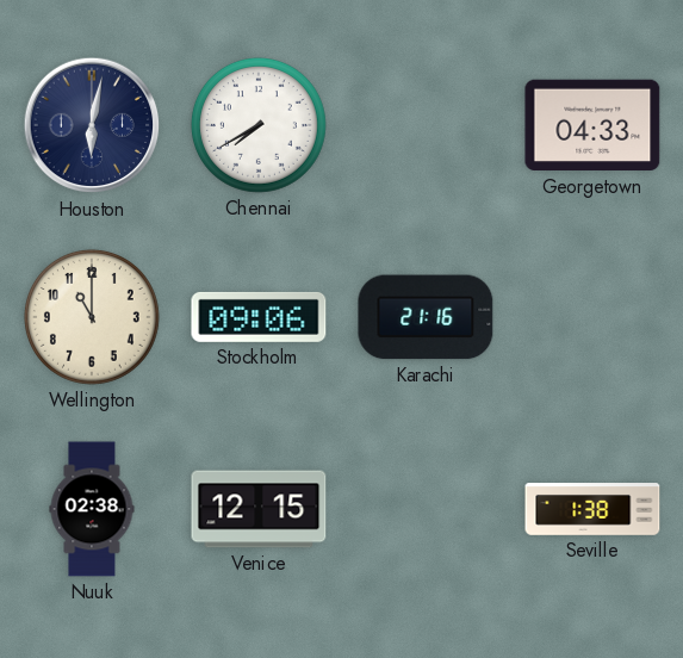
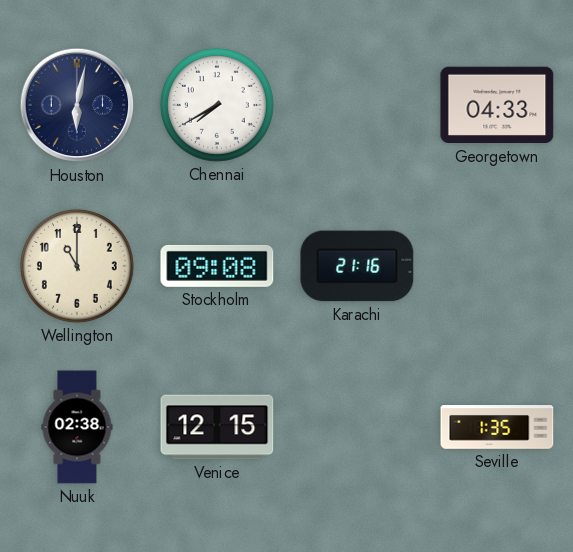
Stockholm: 09:06 -> 09:08 (217, 266)
Seville: 1:38 -> 1:35 (497, 427)
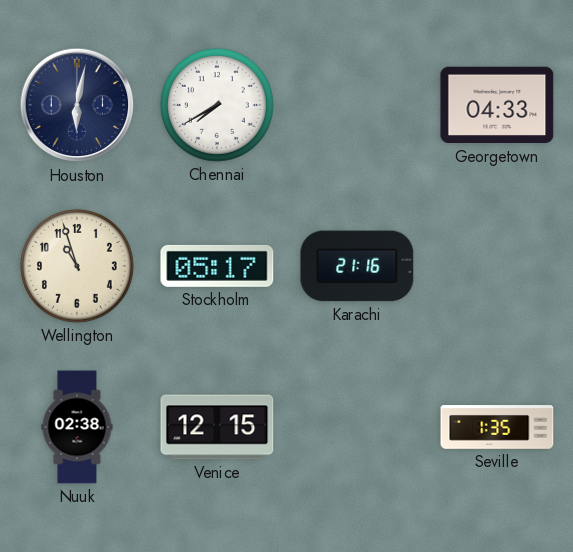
Wellington: 11:00 -> 10:57 (77, 266)
Stockholm: 09:08 -> 05:17 (217, 266)
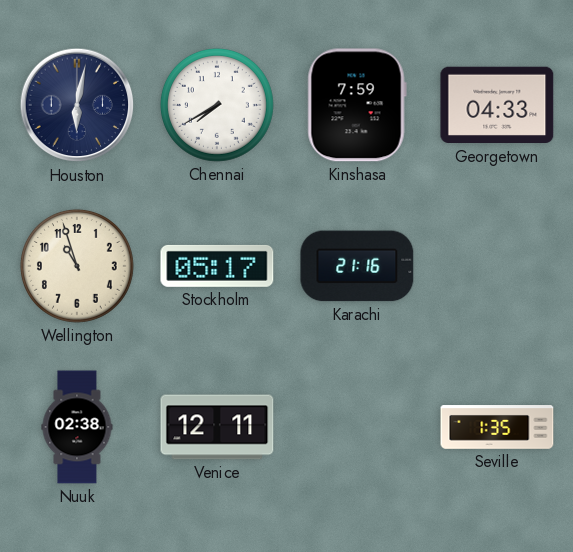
Kinshasa: none -> 7:59 (357, 105)
Venice: 12:15 -> 12:11 (217, 427)
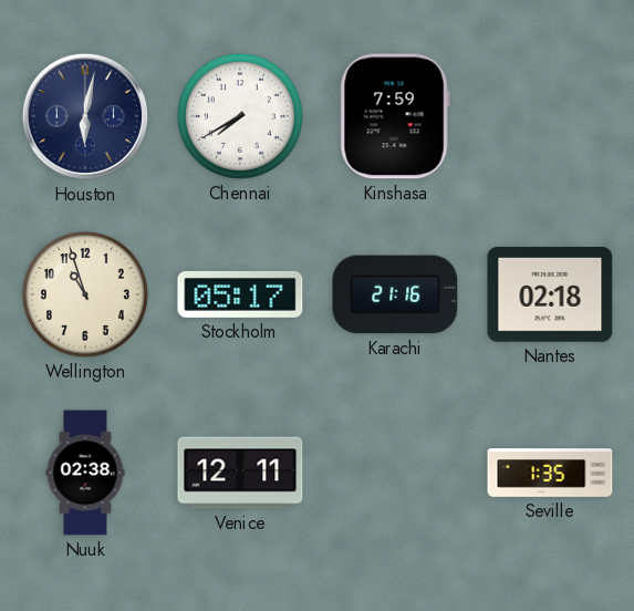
Georgetown: 04:33 -> none (497, 105)
Nantes: none -> 02:18 (550, 296)
